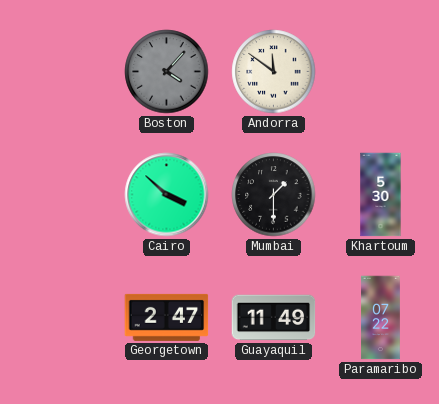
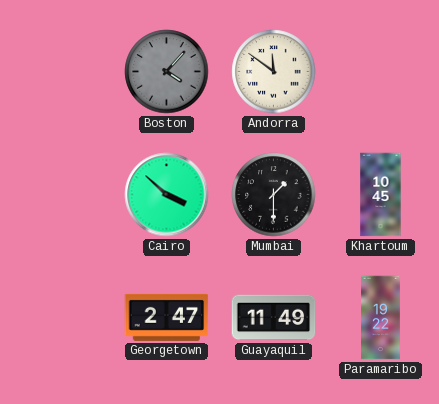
Khartoum: 5:30 -> 10:45 (381, 195)
Paramaribo: 07:22 -> 19:22 (381, 318)
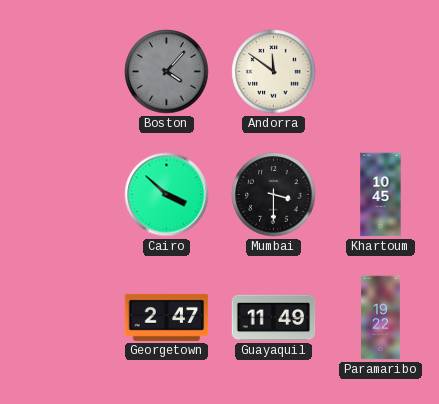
Mumbai: 1:30 -> 3:30 (274, 195)
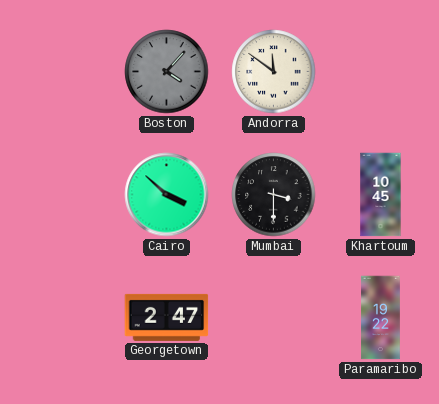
Guayaquil: 11:49 -> none (274, 318)
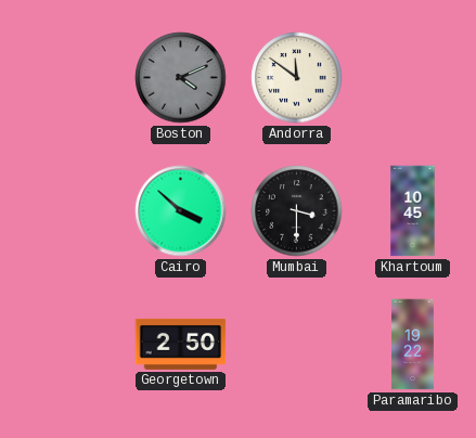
Boston: 4:07 -> 4:11 (181, 78)
Georgetown: 2:47 -> 2:50 (181, 344)
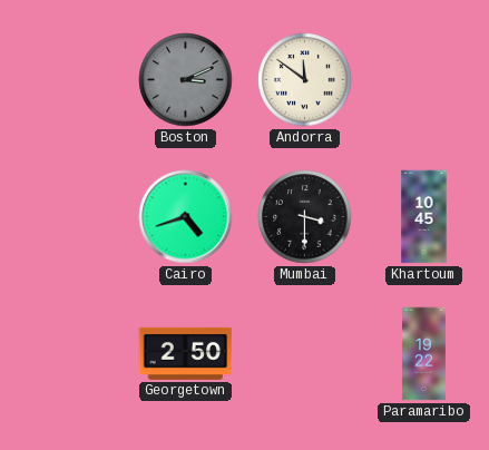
Boston: 4:11 -> 3:11 (186, 80)
Cairo: 3:52 -> 4:42 (186, 217)
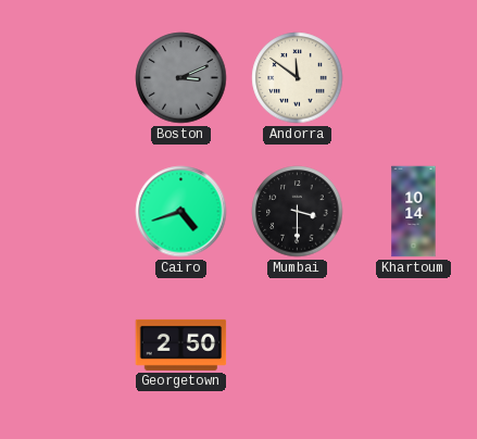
Khartoum: 10:45 -> 10:14 (414, 212)
Paramaribo: 19:22 -> none (424, 354)
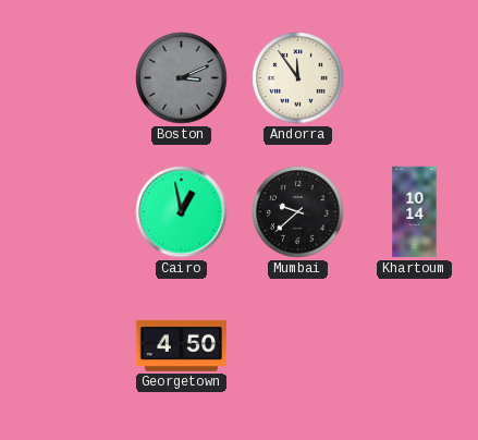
Andorra: 11:51 -> 11:54 (298, 78)
Cairo: 4:42 -> 12:58 (182, 212)
Mumbai: 3:30 -> 9:38 (298, 212)
Georgetown: 2:50 -> 4:50 (182, 345)
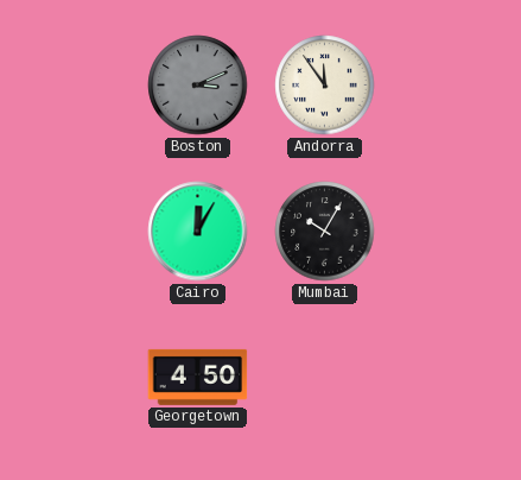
Cairo: 12:58 -> 12:05 (198, 232)
Mumbai: 9:38 -> 10:05 (325, 232)
Khartoum: 10:14 -> none (415, 212)
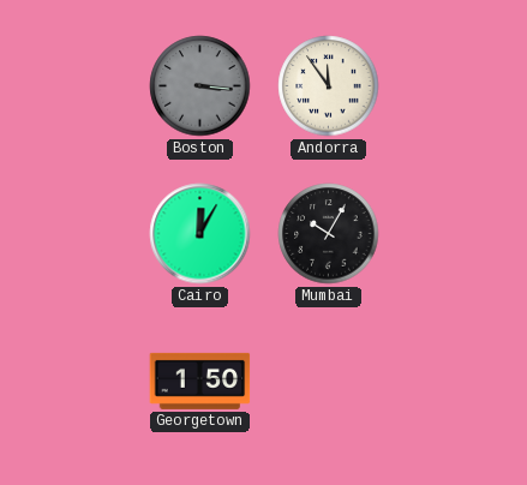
Boston: 3:11 -> 3:16 (200, 86)
Georgetown: 4:50 -> 1:50 (200, 381)
